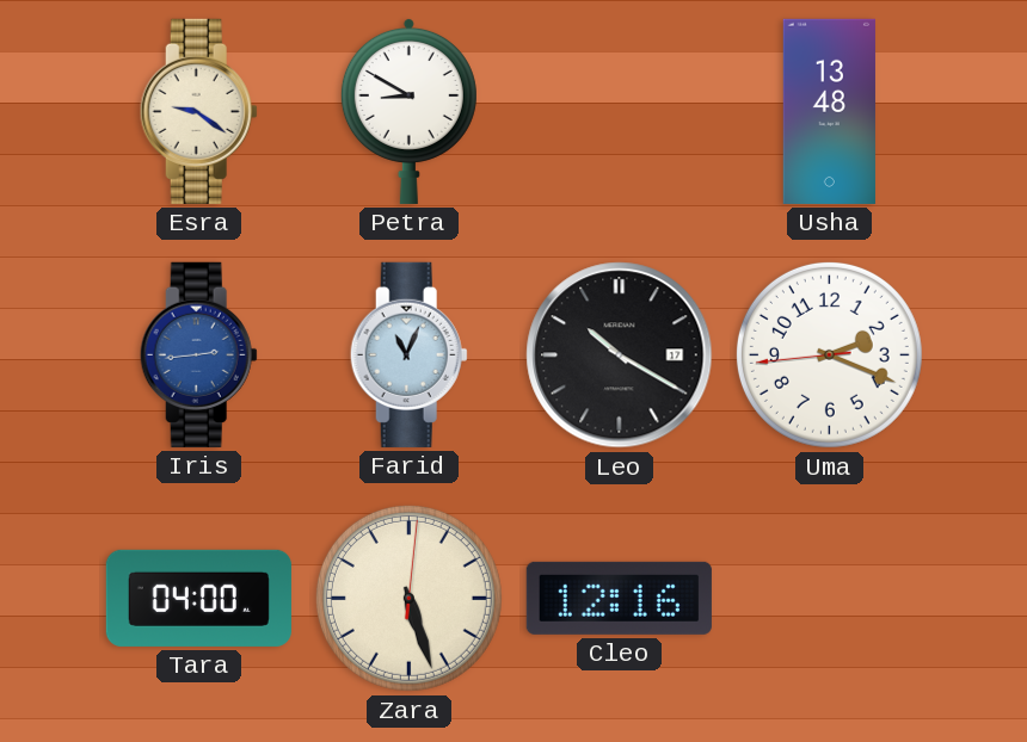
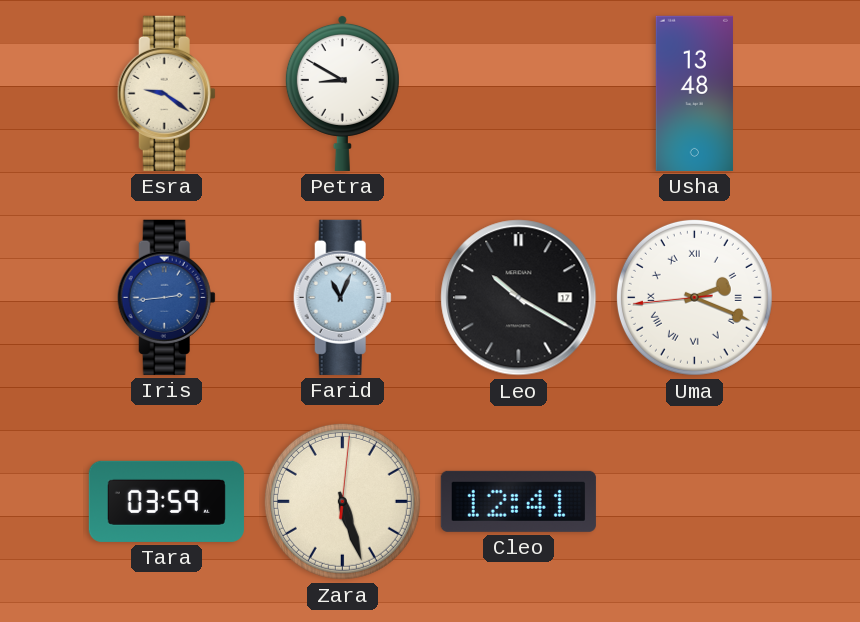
Uma numerals: Arabic -> Roman (694, 297)
Tara: 04:00 -> 03:59 (166, 501)
Cleo: 12:16 -> 12:41 (518, 501)
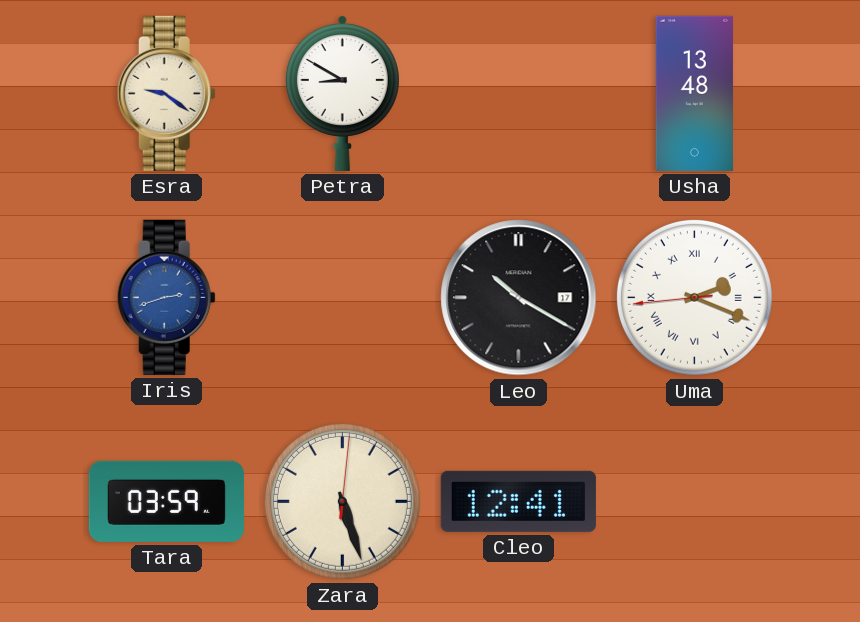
Iris: 2:44 -> 2:42 (166, 297)
Farid: 11:04 -> none (342, 297)
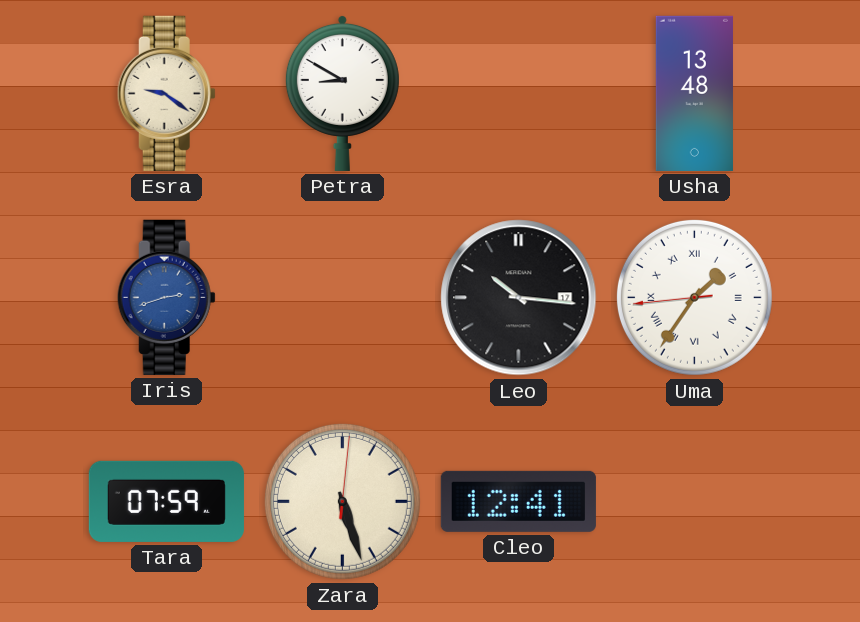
Leo: 10:20 -> 10:16 (519, 298)
Uma: 2:18 -> 1:35 (694, 297)
Tara: 03:59 -> 07:59 (166, 501)
